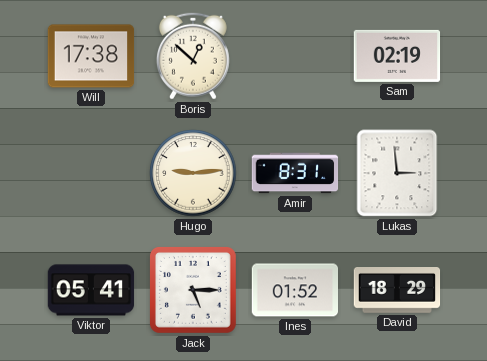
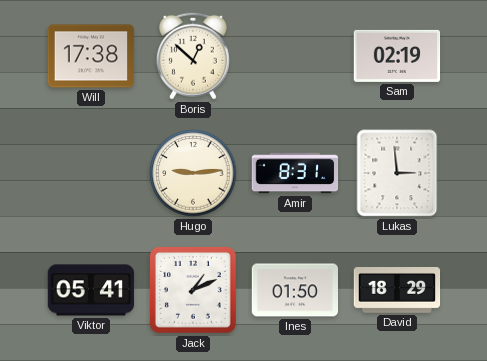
Jack: 5:15 -> 1:11 (193, 290)
Ines: 01:52 -> 01:50 (295, 290)
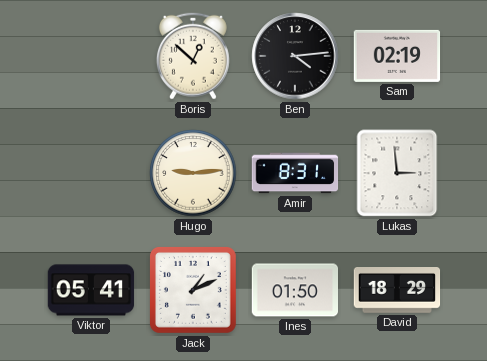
Will: 17:38 -> none (91, 56)
Ben: none -> 4:14 (295, 56)
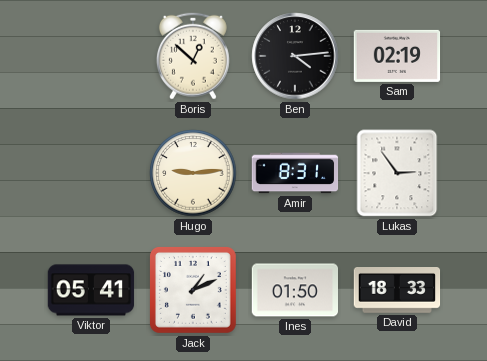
Lukas: 2:59 -> 2:54 (397, 173)
David: 18:29 -> 18:33 (397, 291)
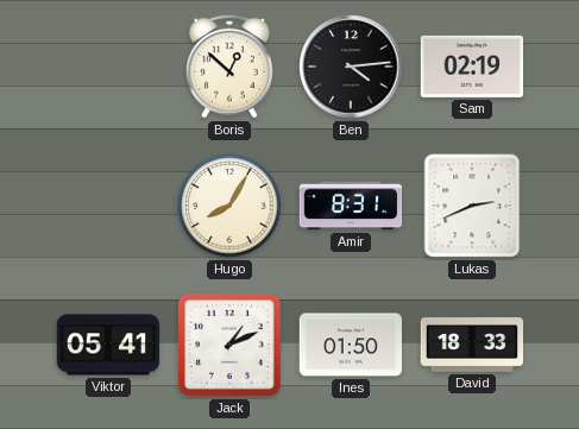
Hugo: 9:14 -> 8:05 (229, 206)
Lukas: 2:54 -> 2:41 (472, 206)
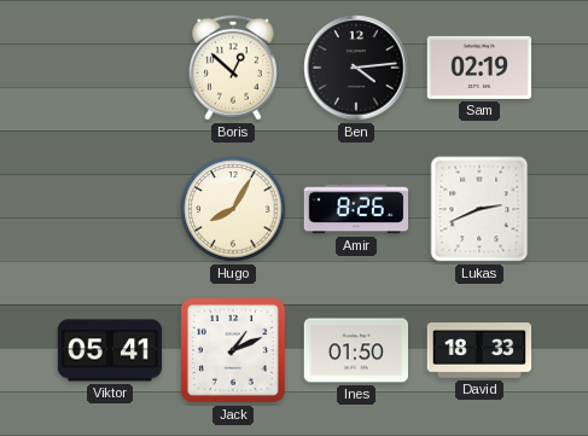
Amir: 8:31 -> 8:26 (356, 209)
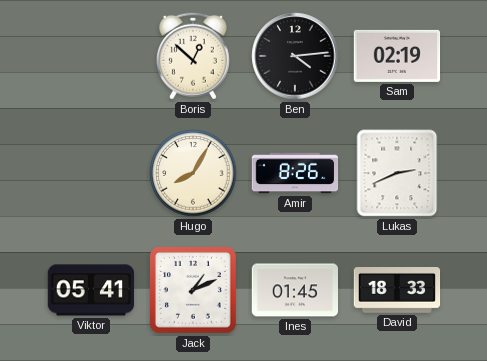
Ines: 01:50 -> 01:45 (295, 290)
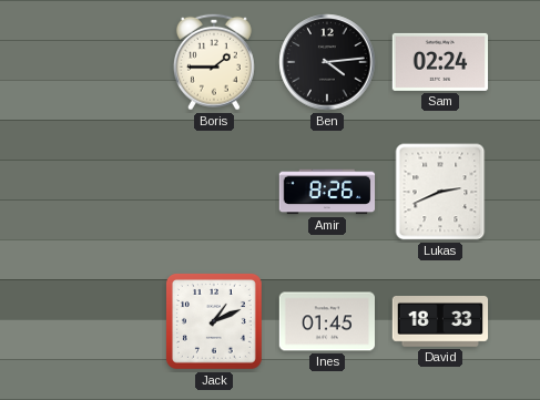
Boris: 12:52 -> 1:45 (214, 62)
Sam: 02:19 -> 02:24 (440, 62)
Hugo: 8:05 -> none (193, 173)
Viktor: 05:41 -> none (91, 290)
